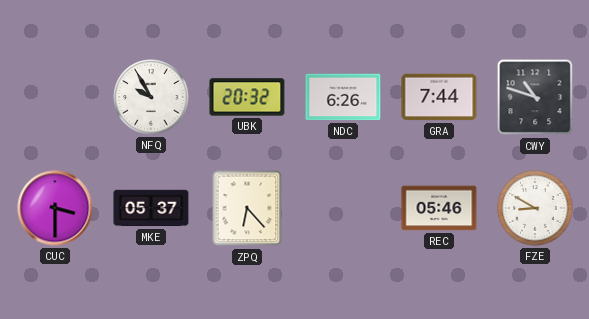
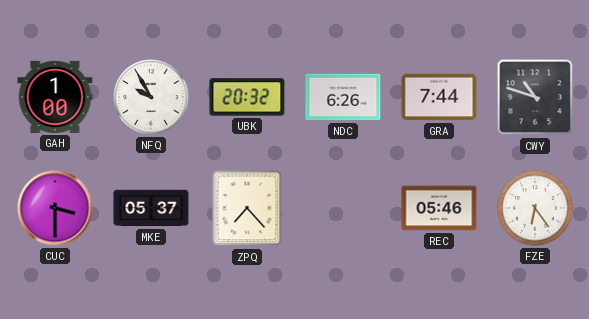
GAH: none -> 1:00 (55, 97)
ZPQ: 6:23 -> 7:23 (247, 208)
FZE: 8:50 -> 6:24 (535, 208)
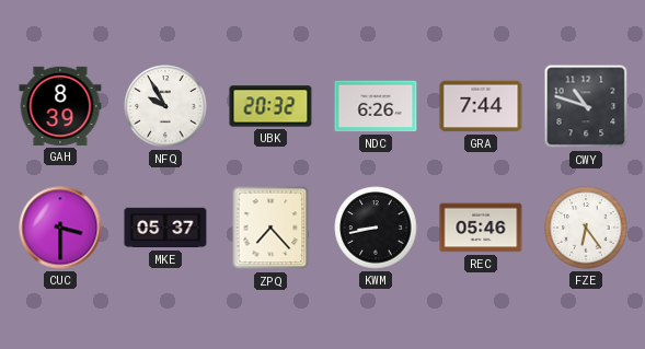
GAH: 1:00 -> 8:39 (60, 106)
KWM: none -> 8:43 (376, 228)
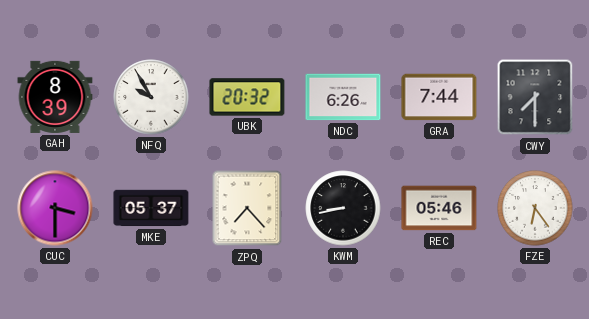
CWY: 10:48 -> 7:30 (535, 97)
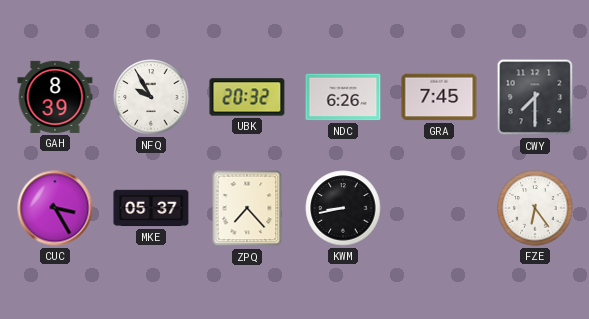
GRA: 7:44 -> 7:45 (439, 97)
CUC: 3:30 -> 3:25 (55, 208)
REC: 05:46 -> none (439, 208)
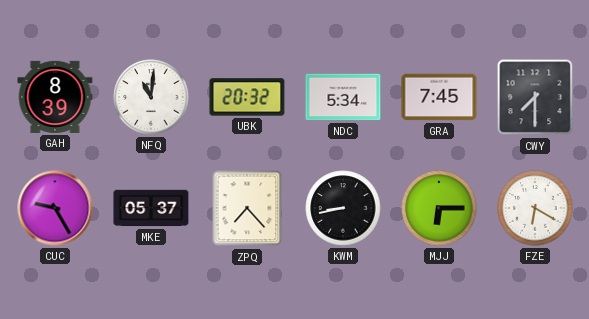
NFQ: 9:55 -> 11:01 (151, 97)
NDC: 6:26 -> 5:34 (343, 97)
CUC: 3:25 -> 9:25 (55, 208)
MJJ: none -> 6:15 (439, 208)
FZE: 6:24 -> 6:20 (535, 208)
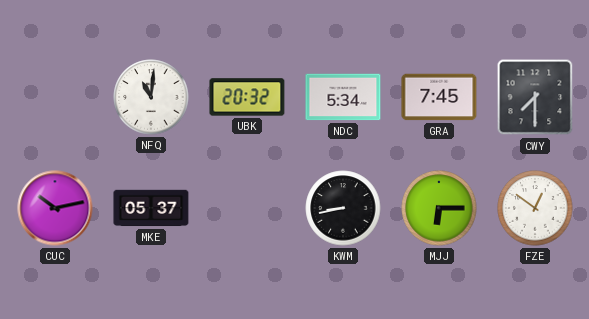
GAH: 8:39 -> none (55, 97)
CUC: 9:25 -> 10:13 (55, 208)
ZPQ: 7:23 -> none (247, 208)
FZE: 6:20 -> 12:51 (535, 208)
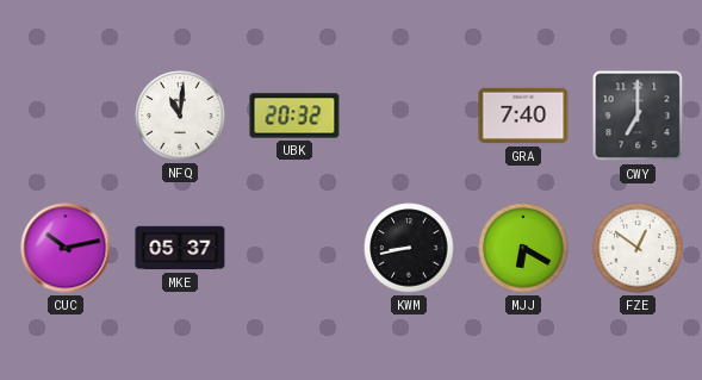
NDC: 5:34 -> none (343, 97)
GRA: 7:45 -> 7:40 (523, 116)
CWY: 7:30 -> 7:00 (638, 116)
MJJ: 6:15 -> 6:20 (523, 248)
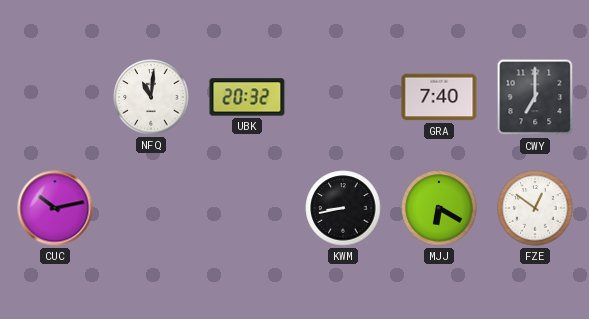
MKE: 05:37 -> none (180, 248)
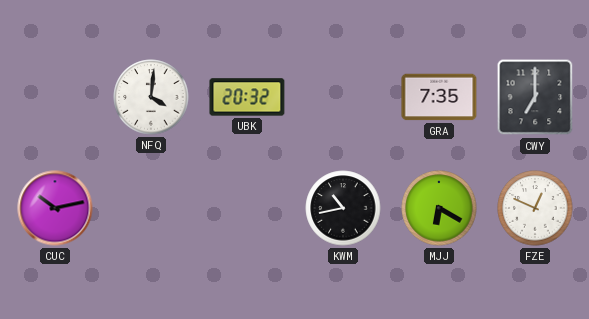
NFQ: 11:01 -> 4:01 (151, 97)
GRA: 7:40 -> 7:35 (439, 97)
KWM: 8:43 -> 10:43 (343, 208)
FZE: 12:51 -> 12:49 (535, 208)
